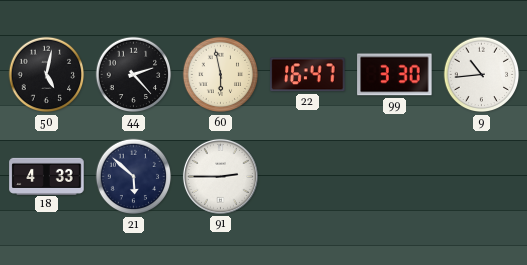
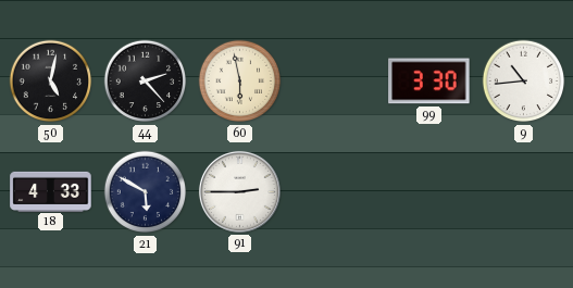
22: 16:47 -> none (308, 75)
21: 5:52 -> 5:50 (146, 192)
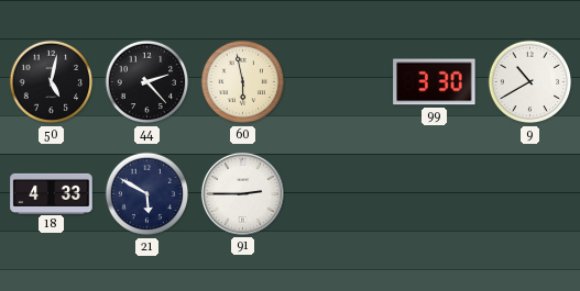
9: 10:44 -> 10:40 (530, 82)
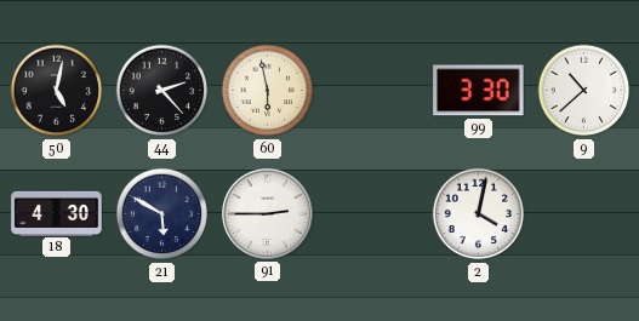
9: 10:40 -> 10:38 (584, 91)
18: 4:33 -> 4:30 (57, 213)
2: none -> 4:02 (479, 214)
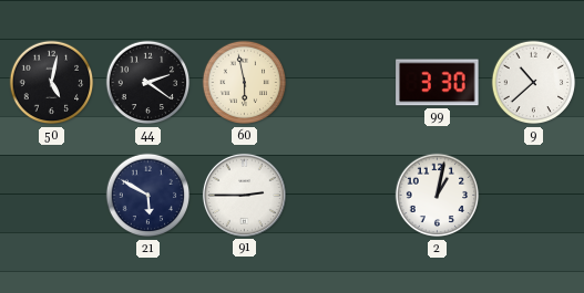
44: 2:23 -> 2:21 (148, 83)
18: 4:30 -> none (57, 213)
2: 4:02 -> 1:02 (438, 196)
